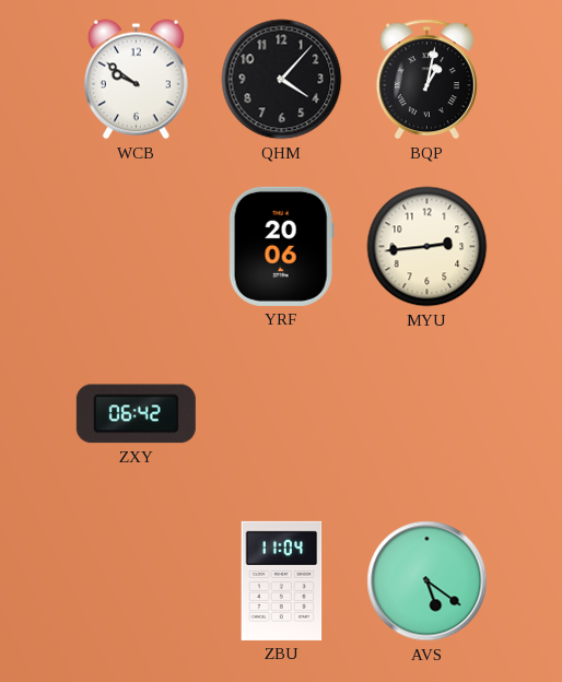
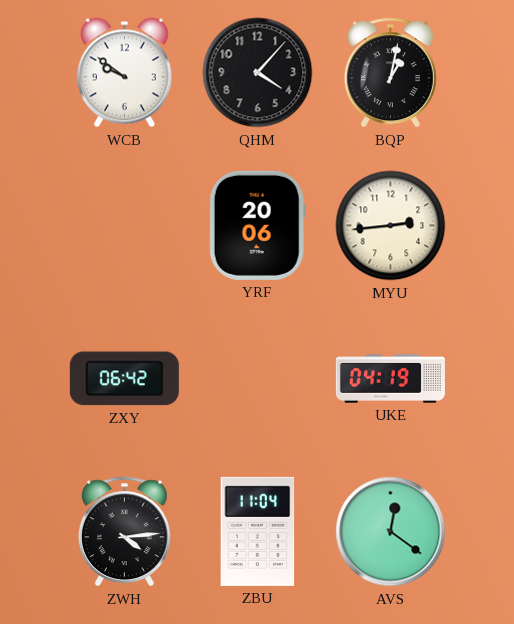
UKE: none -> 04:19 (390, 379)
ZWH: none -> 4:14 (124, 532)
AVS: 5:21 -> 12:21 (391, 532)
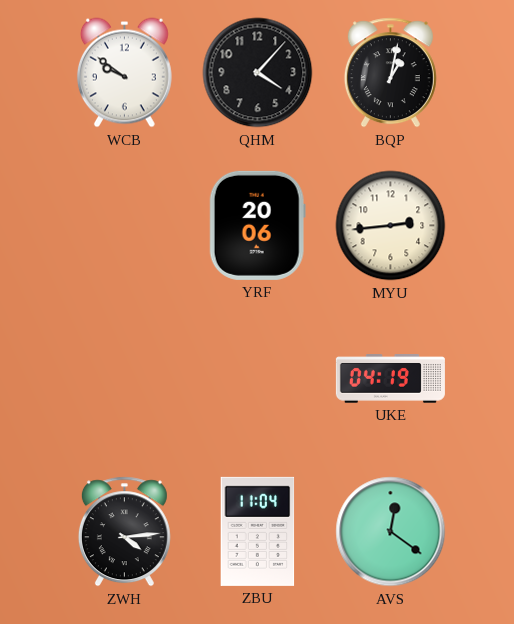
ZXY: 06:42 -> none (124, 379)
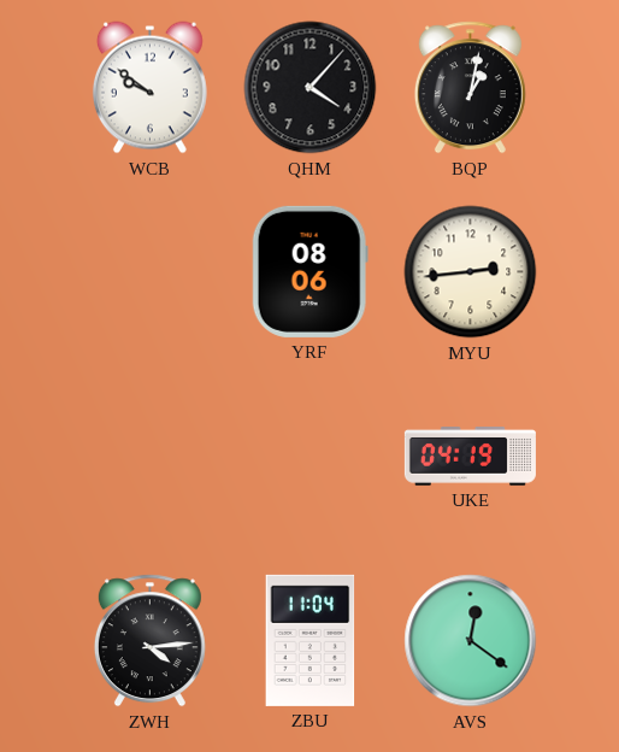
YRF: 20:06 -> 08:06 (309, 271)
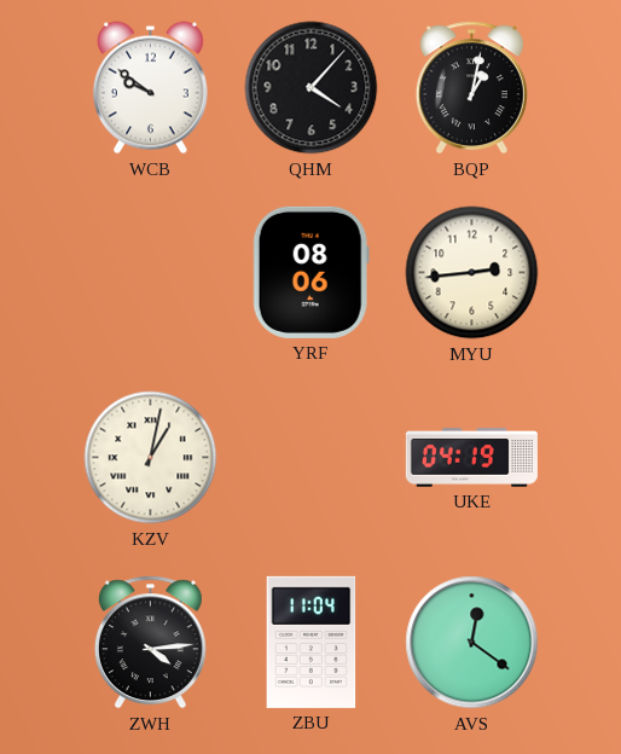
KZV: none -> 1:02 (151, 458)
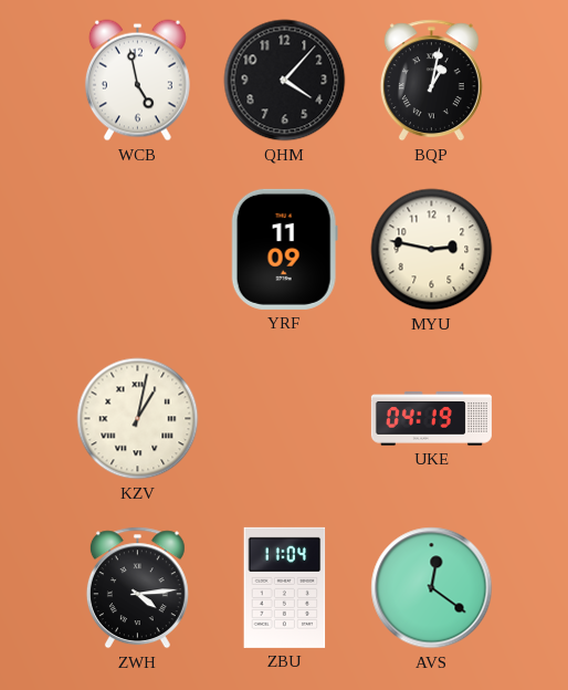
WCB: 9:51 -> 4:58 (137, 81)
YRF: 08:06 -> 11:09 (284, 249)
MYU: 2:44 -> 2:47 (432, 250)
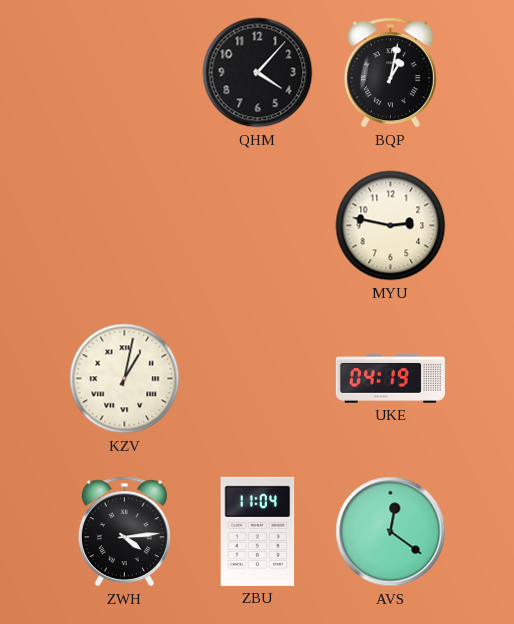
WCB: 4:58 -> none (137, 81)
YRF: 11:09 -> none (284, 249)
